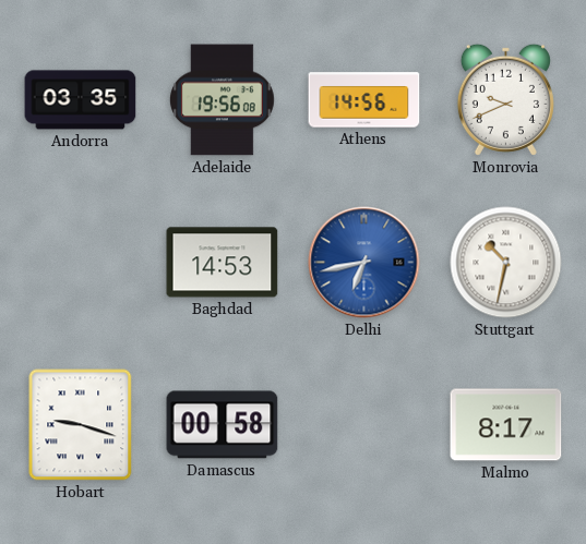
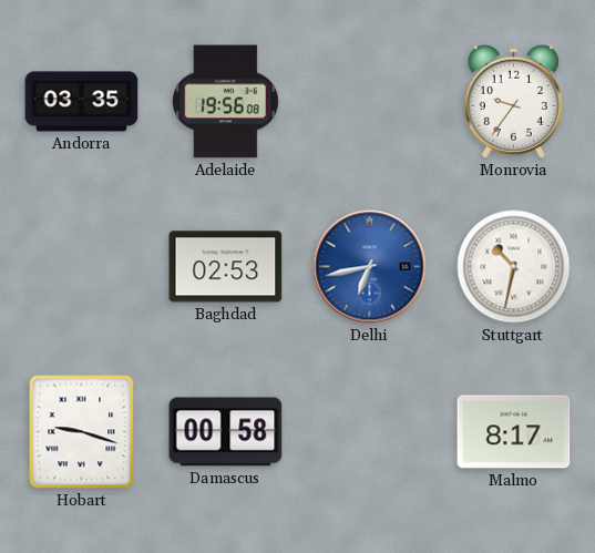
Athens: 14:56 -> none (364, 100)
Monrovia: 9:41 -> 9:36 (513, 101)
Baghdad: 14:53 -> 02:53 (226, 267)
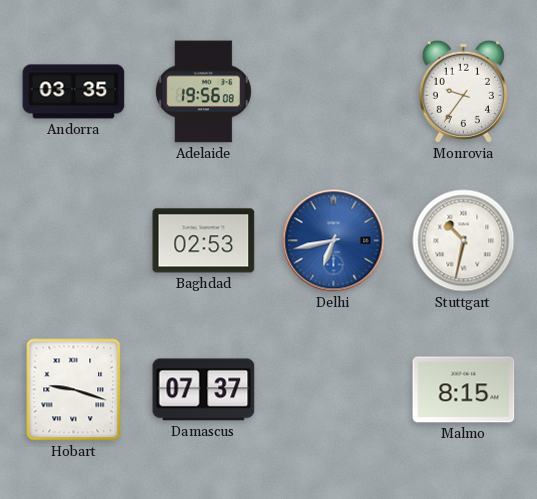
Damascus: 00:58 -> 07:37 (204, 390)
Malmo: 8:17 -> 8:15 (464, 390)
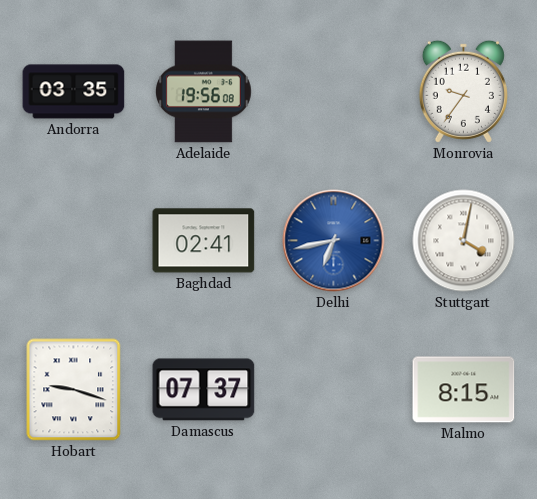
Baghdad: 02:53 -> 02:41 (204, 241)
Stuttgart: 10:32 -> 4:02 (464, 241)
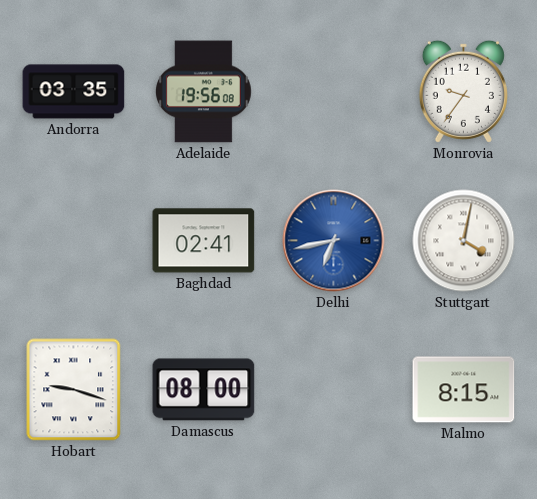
Damascus: 07:37 -> 08:00 (204, 390)
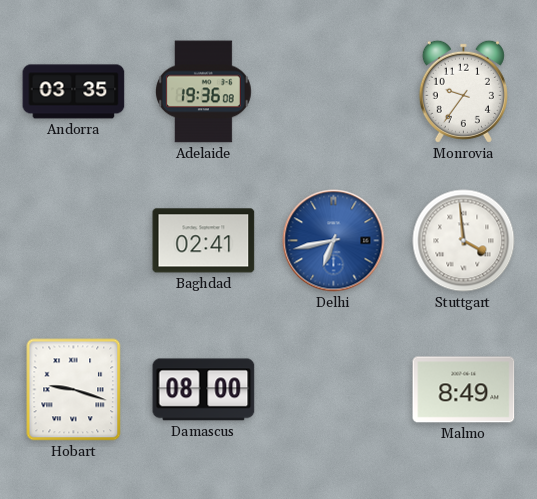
Adelaide: 19:56 -> 19:36 (203, 92)
Stuttgart: 4:02 -> 3:59 (464, 241)
Malmo: 8:15 -> 8:49 (464, 390)
